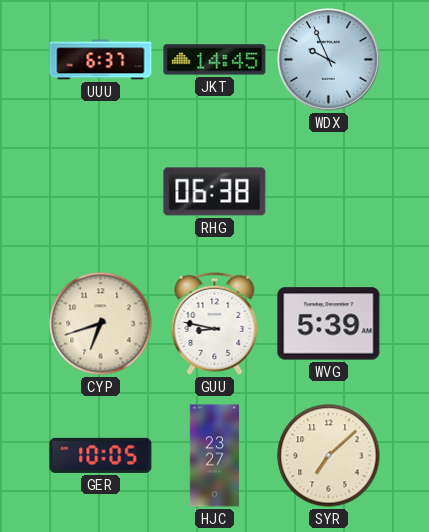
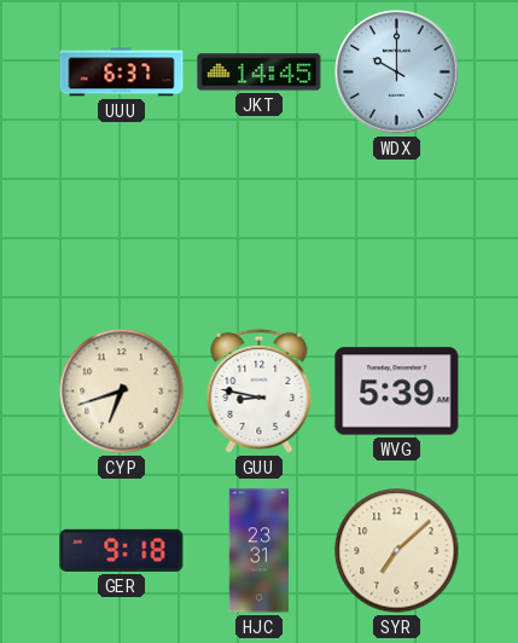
WDX: 9:56 -> 10:00 (397, 73)
RHG: 06:38 -> none (215, 192)
GER: 10:05 -> 9:18 (122, 550)
HJC: 23:27 -> 23:31 (260, 551)
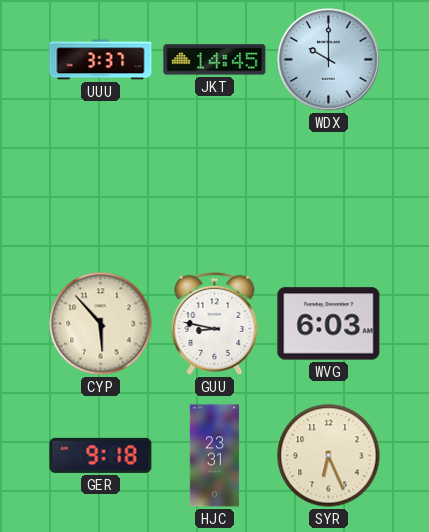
UUU: 6:37 -> 3:37 (101, 60)
CYP: 6:42 -> 5:53 (101, 324)
WVG: 5:39 -> 6:03 (329, 324)
SYR: 7:08 -> 6:26 (329, 456)
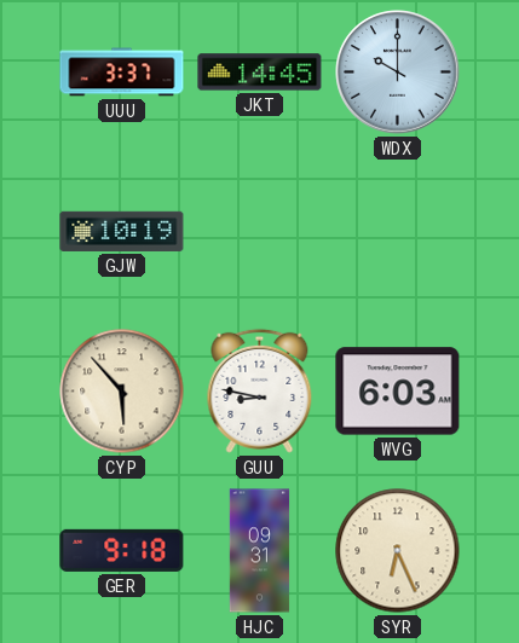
GJW: none -> 10:19 (122, 231)
HJC: 23:31 -> 09:31 (260, 551)
